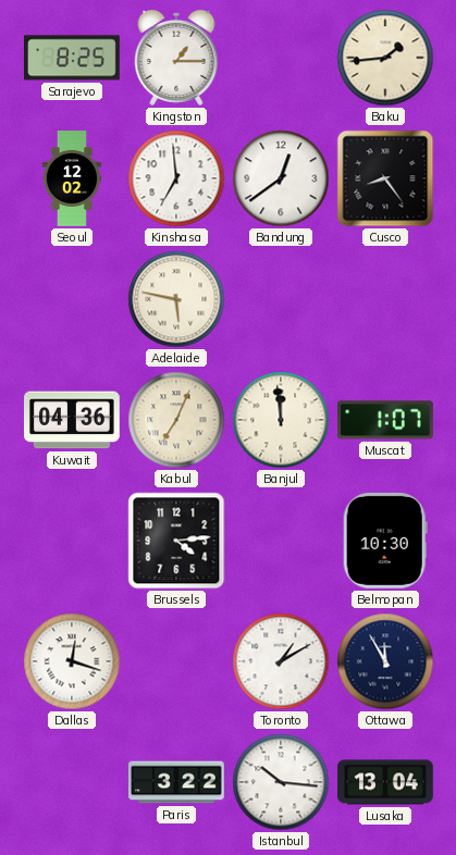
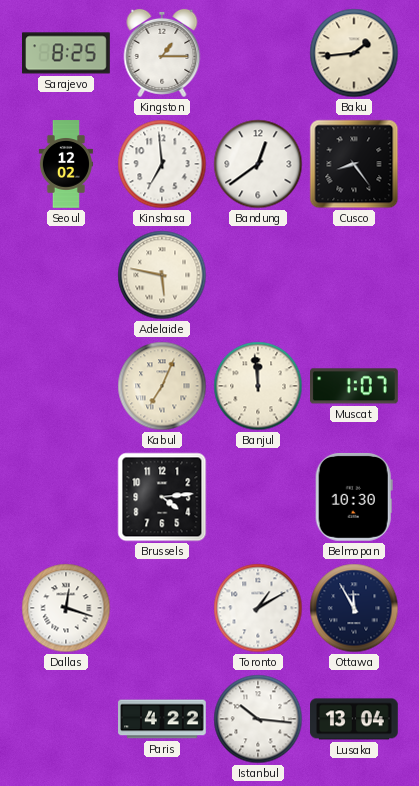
Kuwait: 04:36 -> none (73, 420)
Paris: 3:22 -> 4:22 (162, 719)
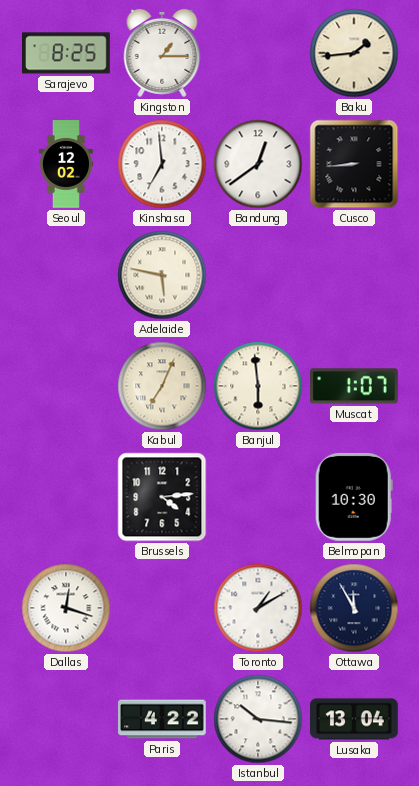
Cusco: 8:24 -> 8:44 (354, 164)
Banjul: 11:59 -> 5:59 (258, 386)
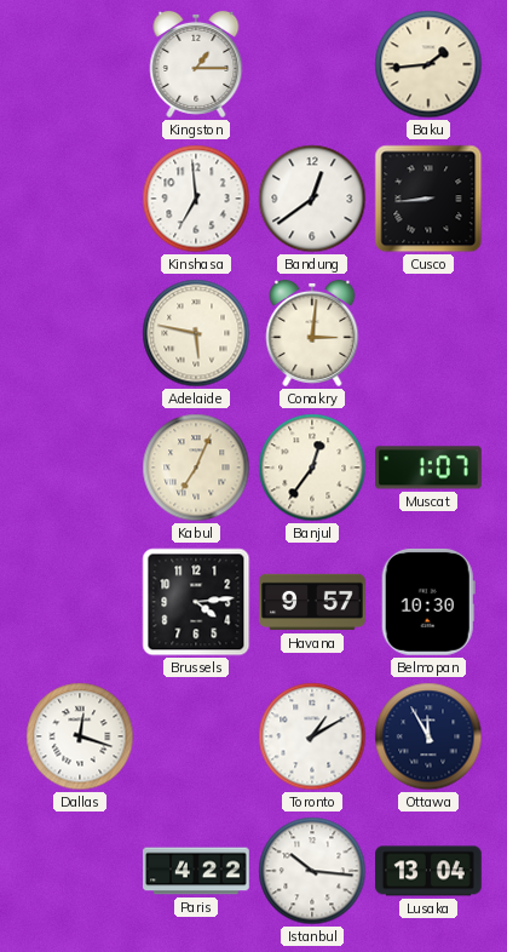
Sarajevo: 8:25 -> none (67, 53)
Seoul: 12:02 -> none (65, 164)
Conakry: none -> 3:01 (312, 333)
Banjul: 5:59 -> 12:36 (312, 468)
Havana: none -> 9:57 (312, 602)
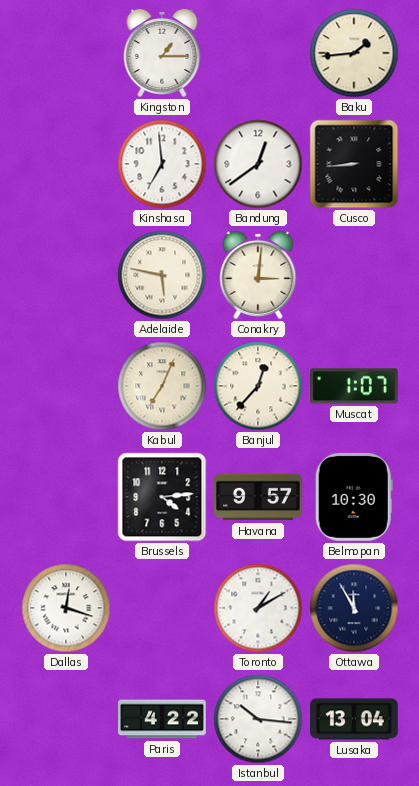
Banjul: 12:36 -> 12:37 (258, 386)
